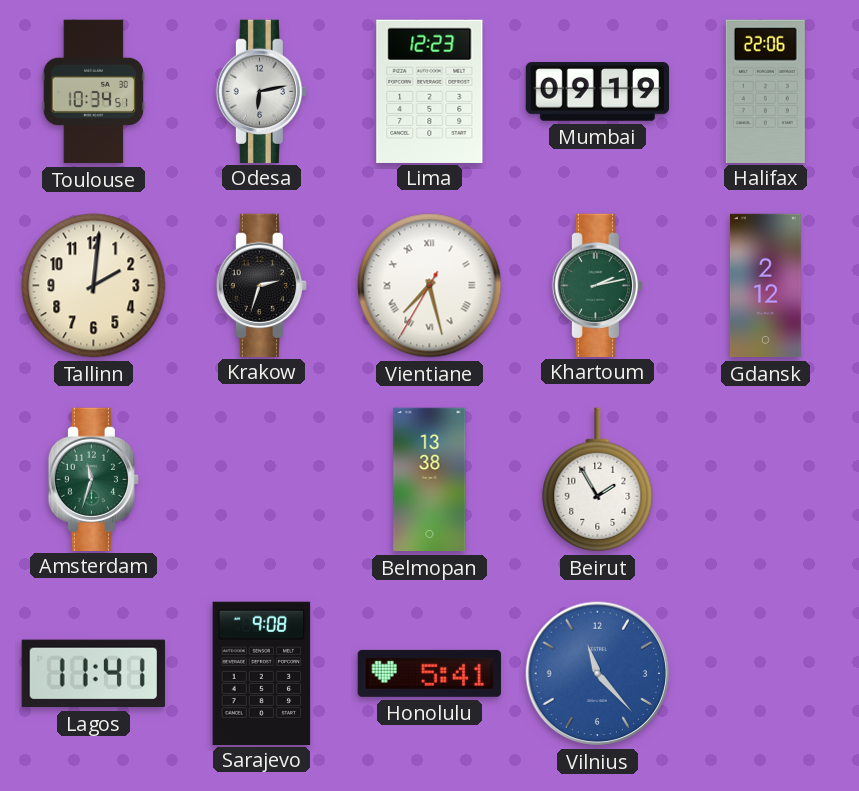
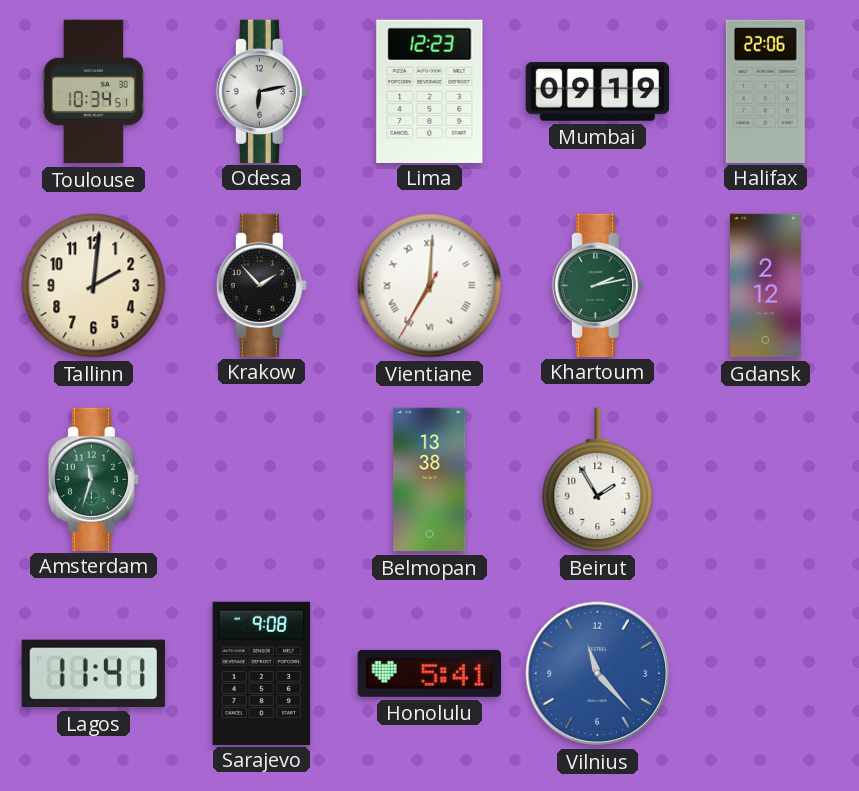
Krakow: 2:33 -> 1:53 (261, 285)
Vientiane: 7:27 -> 7:00 (430, 286)
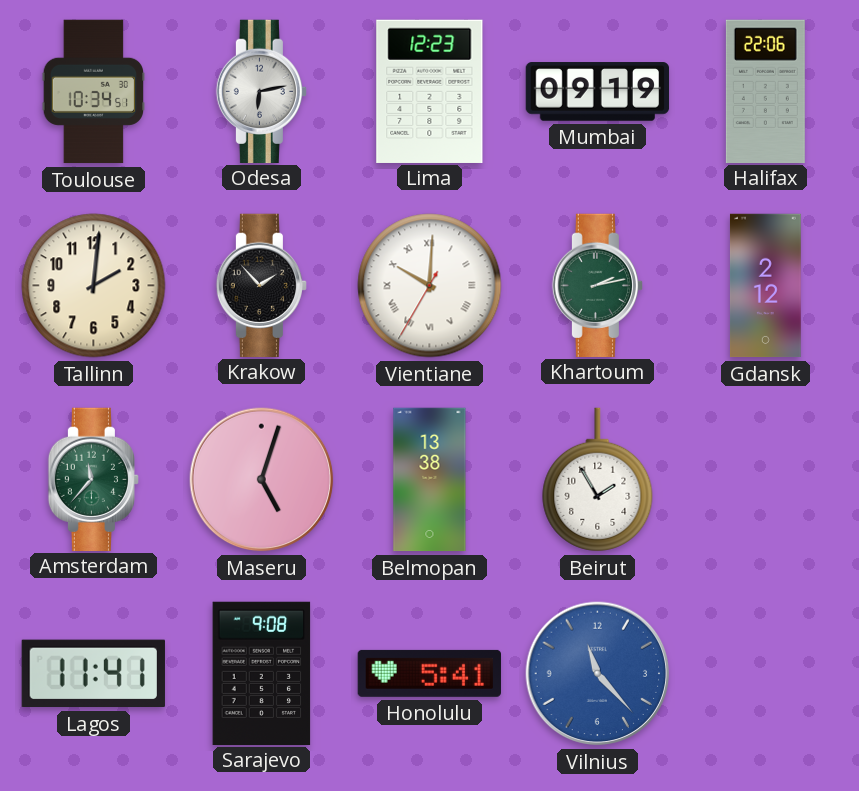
Vientiane: 7:00 -> 10:00 (430, 286)
Amsterdam: 11:33 -> 11:37 (93, 479)
Maseru: none -> 5:03 (262, 480)
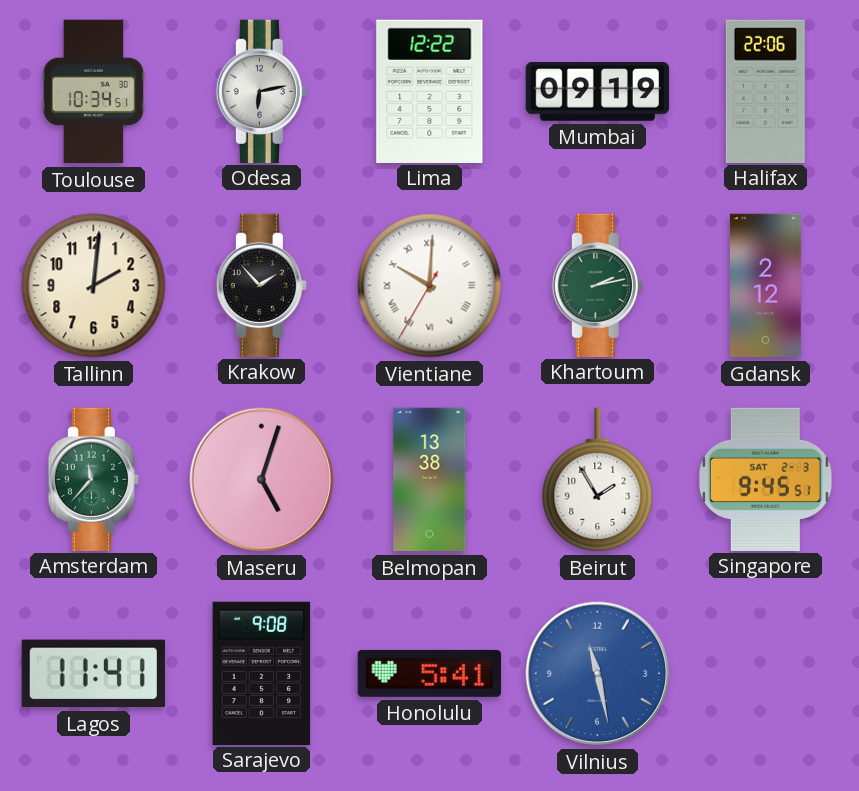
Lima: 12:23 -> 12:22 (430, 91)
Singapore: none -> 9:45 (765, 479)
Vilnius: 11:23 -> 11:28 (598, 674)
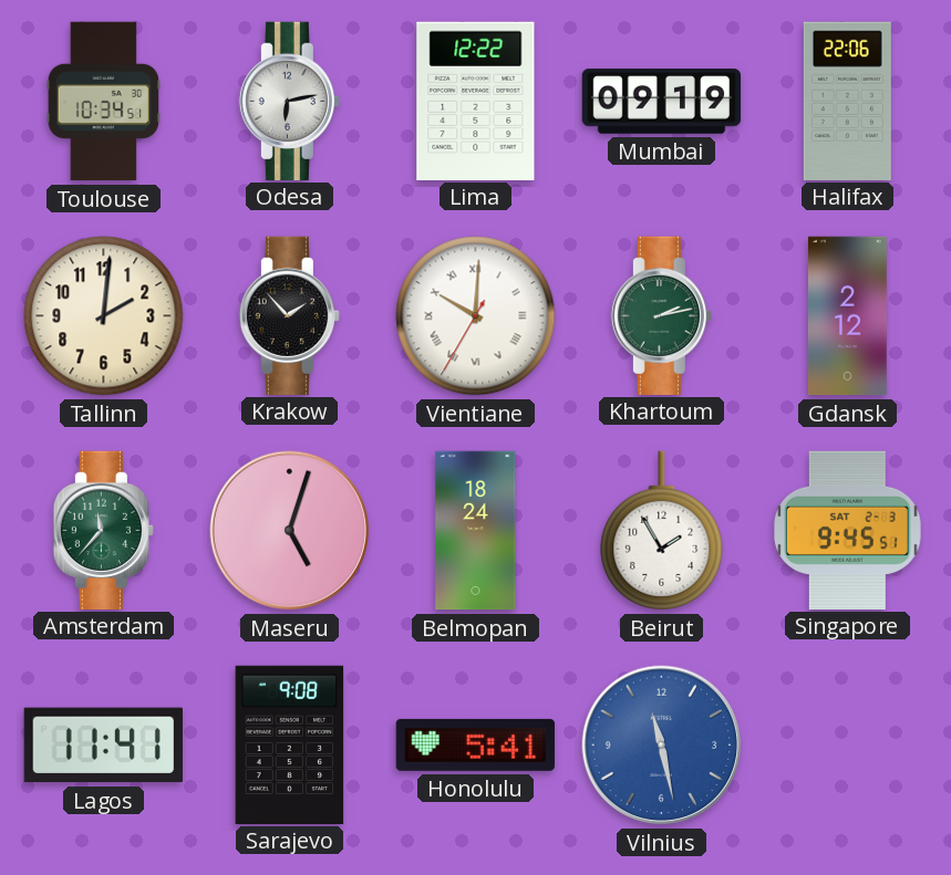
Belmopan: 13:38 -> 18:24 (476, 531)
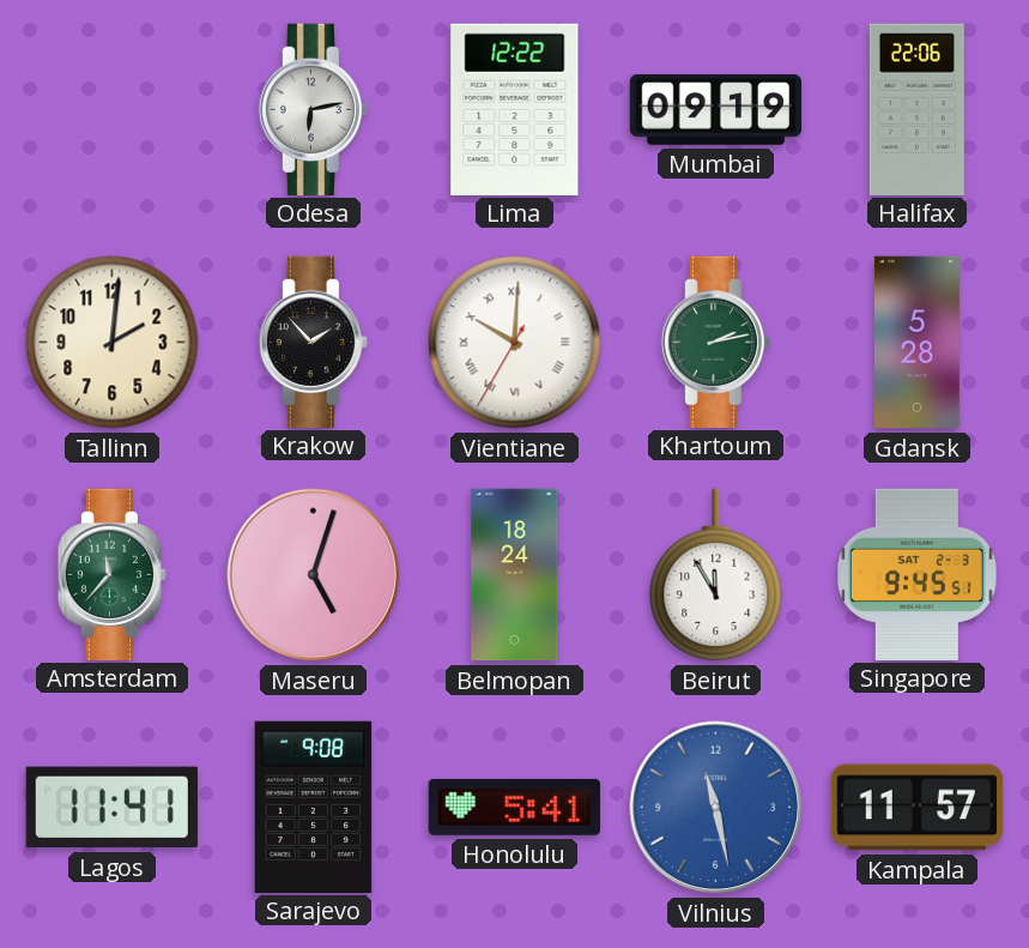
Toulouse: 10:34 -> none (104, 102)
Gdansk: 2:12 -> 5:28 (916, 343)
Beirut: 1:55 -> 11:55 (716, 575)
Kampala: none -> 11:57 (916, 808)
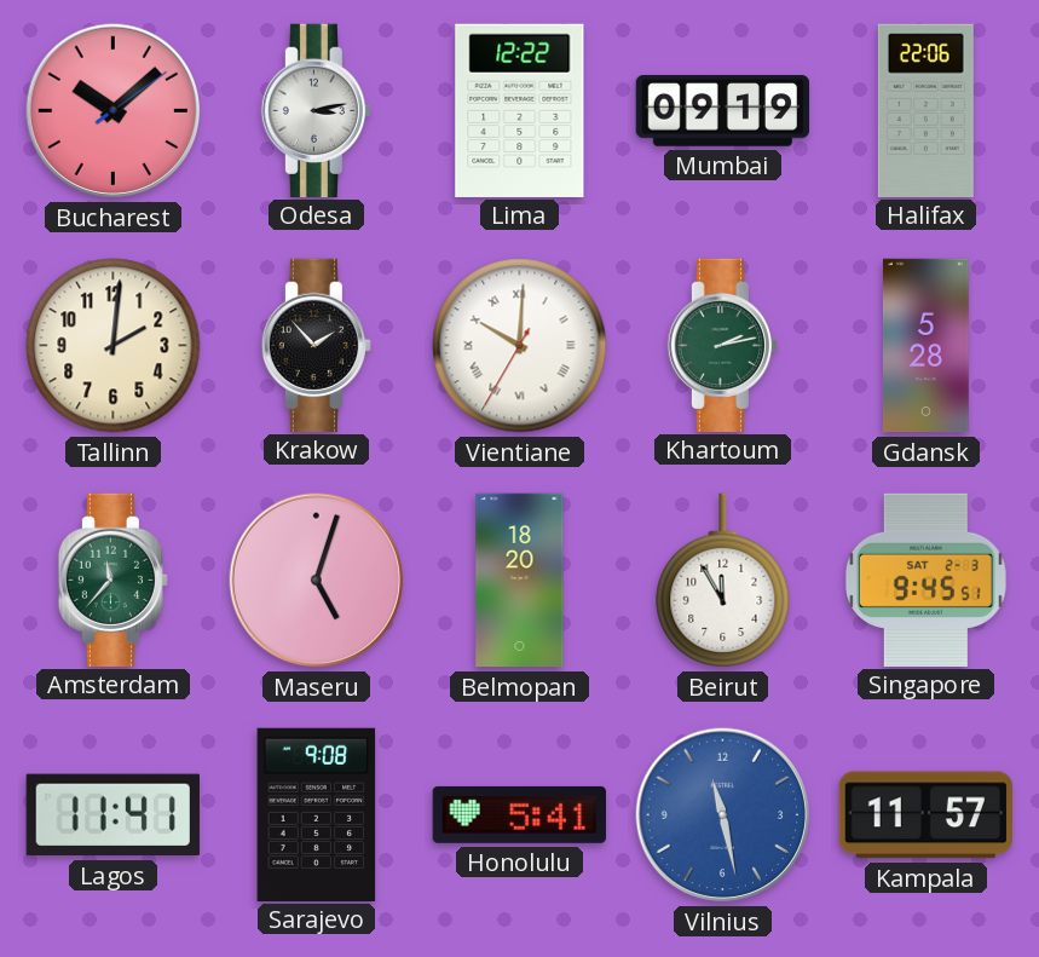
Bucharest: none -> 10:08 (114, 111)
Odesa: 6:13 -> 3:13 (316, 110)
Belmopan: 18:24 -> 18:20 (520, 581)
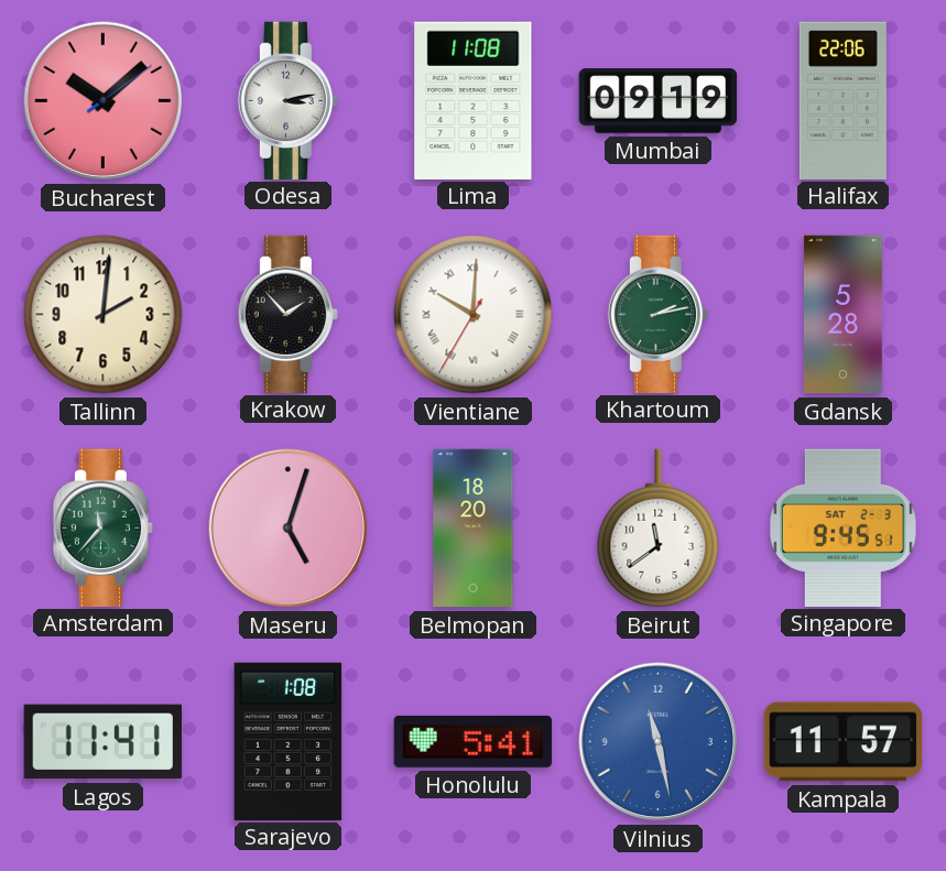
Lima: 12:22 -> 11:08 (474, 100)
Beirut: 11:55 -> 11:39 (659, 529)
Sarajevo: 9:08 -> 1:08 (289, 741)
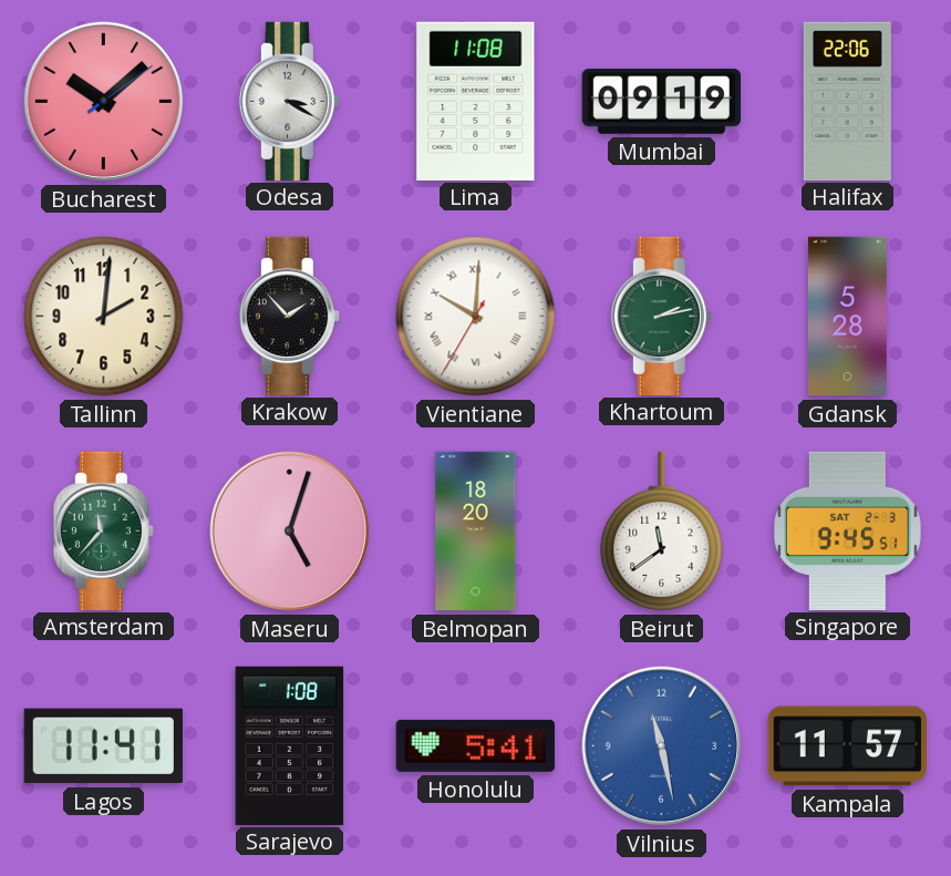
Odesa: 3:13 -> 3:20 (289, 101)
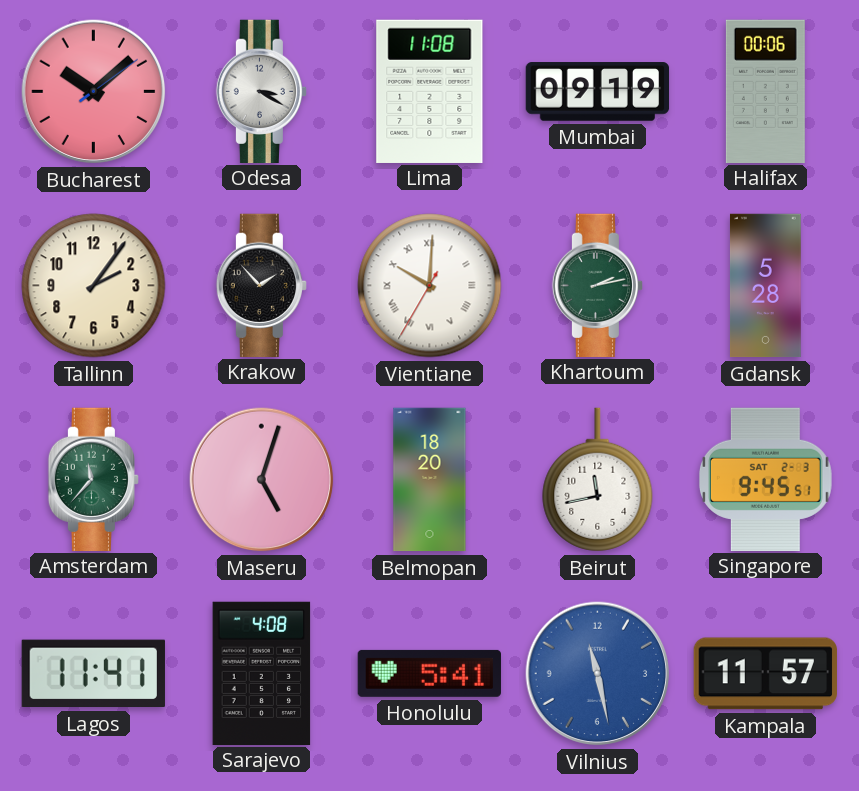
Halifax: 22:06 -> 00:06 (765, 91)
Tallinn: 2:01 -> 2:06 (94, 286)
Beirut: 11:39 -> 11:43 (598, 480)
Sarajevo: 1:08 -> 4:08 (262, 673)
